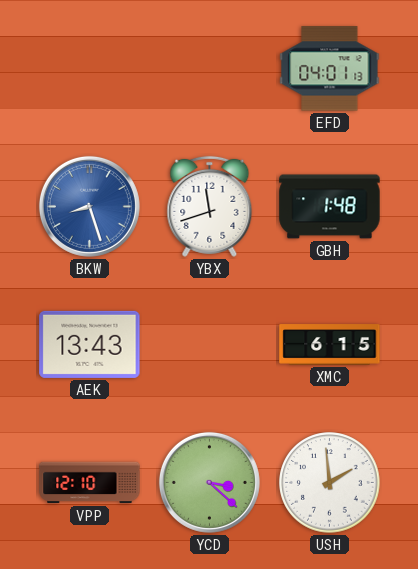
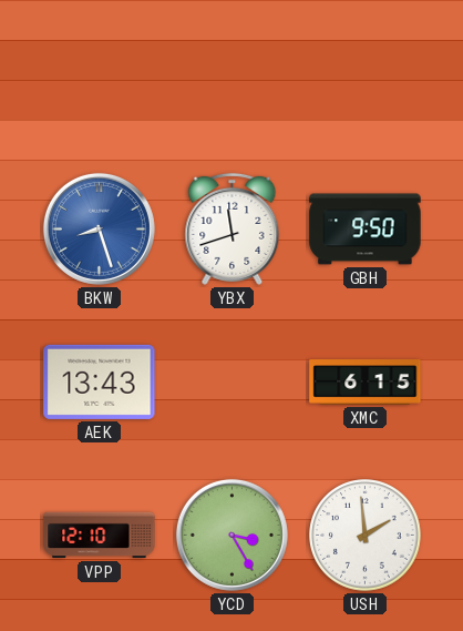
EFD: 04:01 -> none (330, 69)
GBH: 1:48 -> 9:50 (366, 230)
YCD: 3:22 -> 3:25 (231, 535)
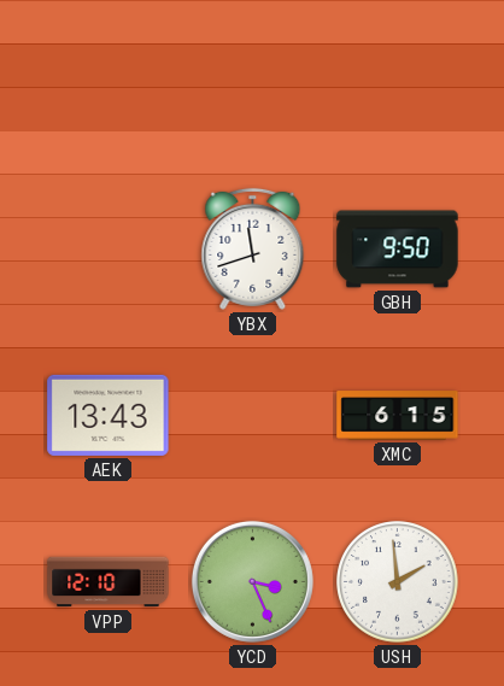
BKW: 8:27 -> none (99, 228)
YCD: 3:25 -> 3:26 (252, 581)
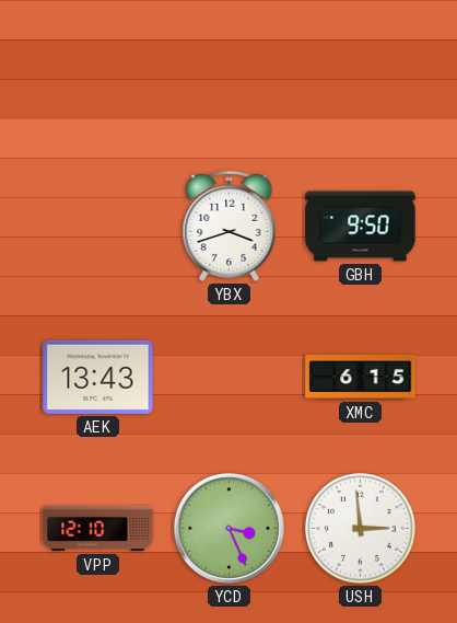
YBX: 11:42 -> 3:42 (230, 226)
USH: 1:59 -> 2:59 (361, 529)
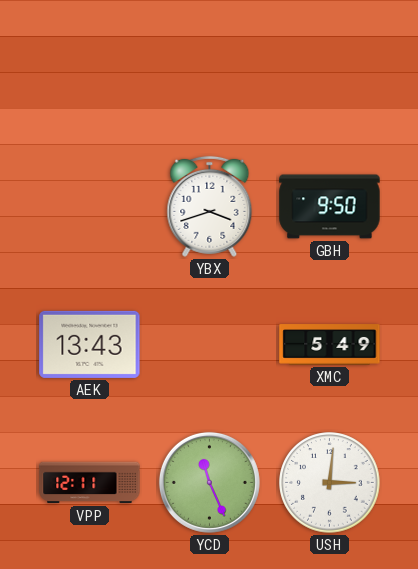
XMC: 6:15 -> 5:49 (330, 345)
VPP: 12:10 -> 12:11 (90, 483)
YCD: 3:26 -> 11:26 (209, 482)
USH: 2:59 -> 3:01 (330, 483)
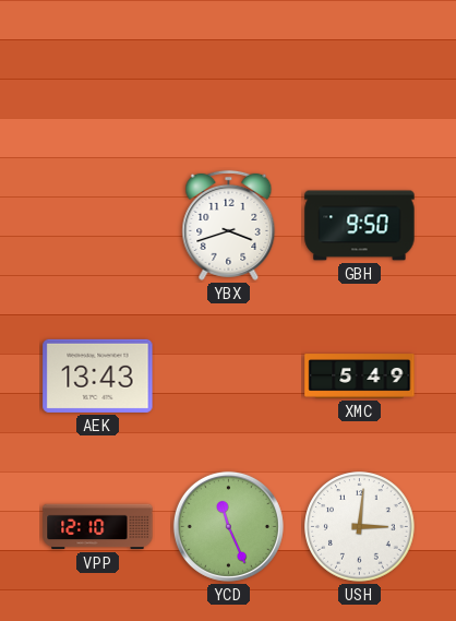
VPP: 12:11 -> 12:10 (98, 527)
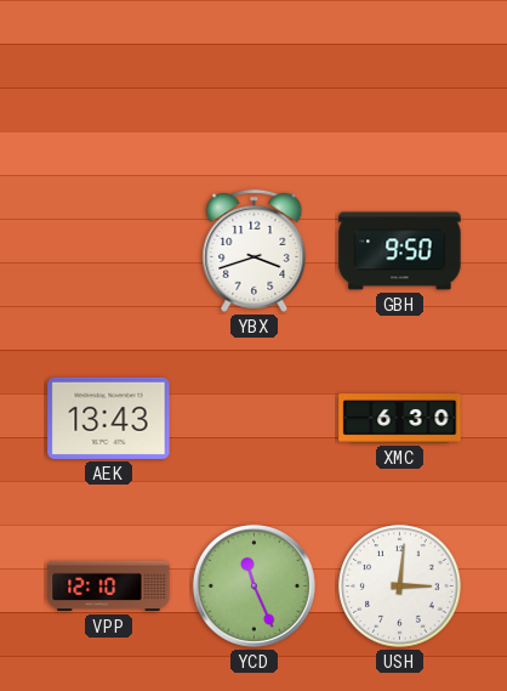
XMC: 5:49 -> 6:30 (400, 419)
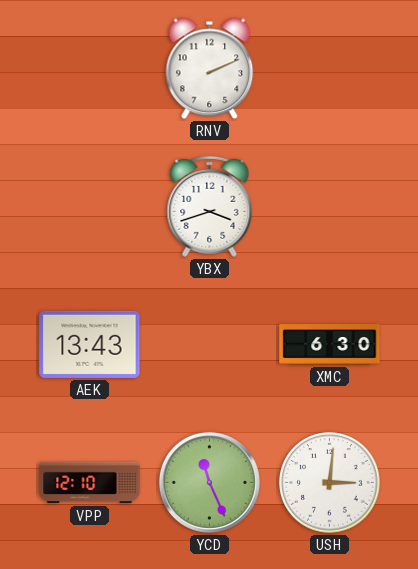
RNV: none -> 2:11 (210, 69)
GBH: 9:50 -> none (400, 251)
